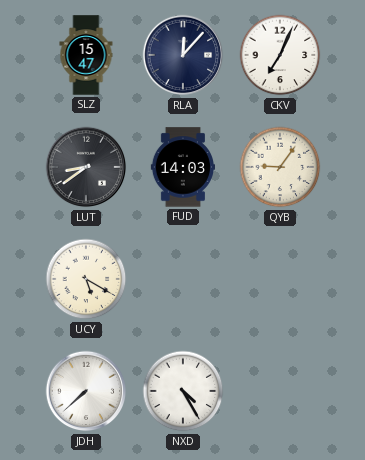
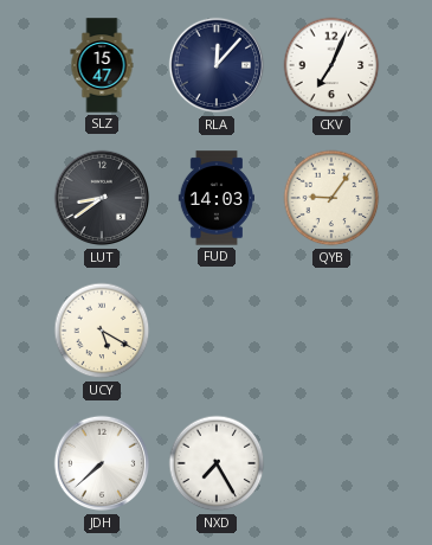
NXD: 4:25 -> 7:25 (217, 463)
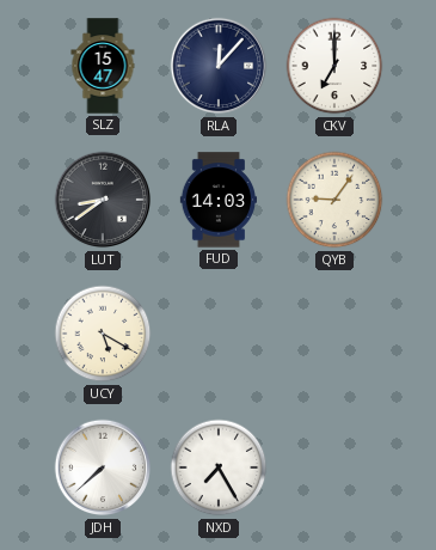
CKV: 7:04 -> 7:00 (334, 66)
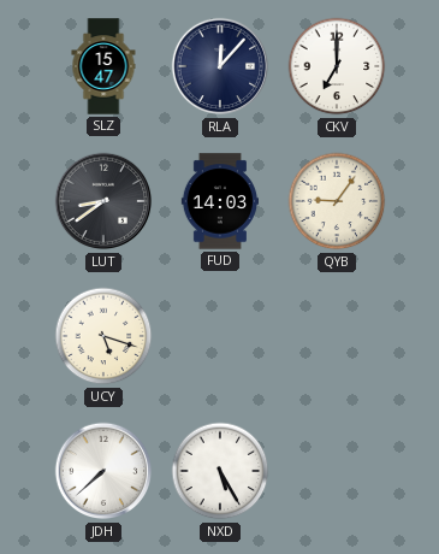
UCY: 5:20 -> 5:18 (103, 336)
NXD: 7:25 -> 5:25 (220, 471)
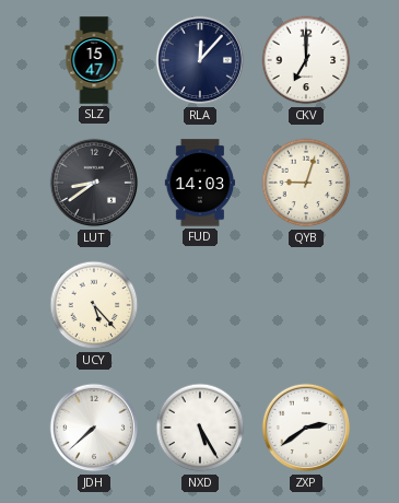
QYB: 9:06 -> 9:03 (306, 183)
UCY: 5:18 -> 5:23 (94, 305)
ZXP: none -> 2:39 (306, 428)
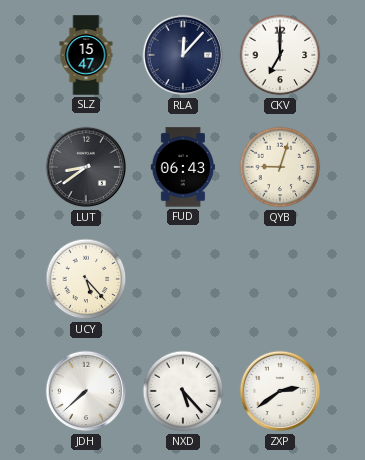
FUD: 14:03 -> 06:43 (182, 167)
NXD: 5:25 -> 5:23 (183, 391)
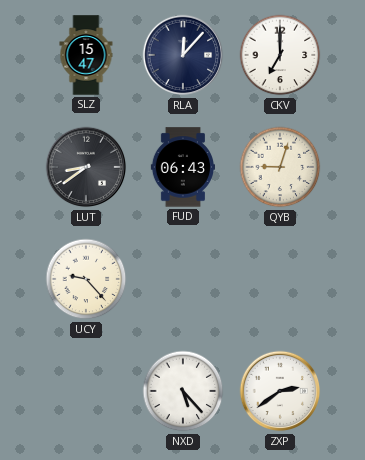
UCY: 5:23 -> 9:23 (86, 279)
JDH: 7:38 -> none (86, 391)
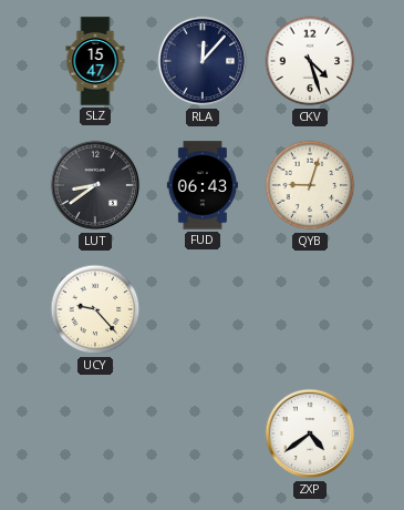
CKV: 7:00 -> 4:27 (310, 61)
NXD: 5:23 -> none (183, 391)
ZXP: 2:39 -> 4:39 (310, 433)
